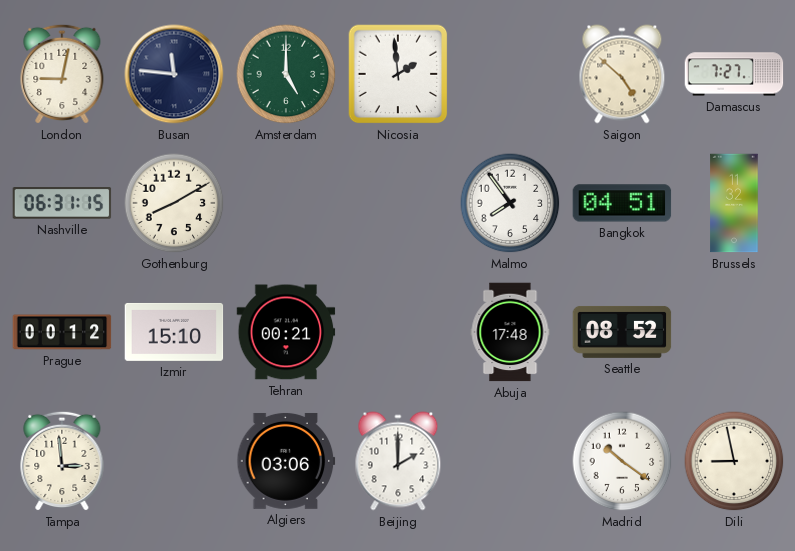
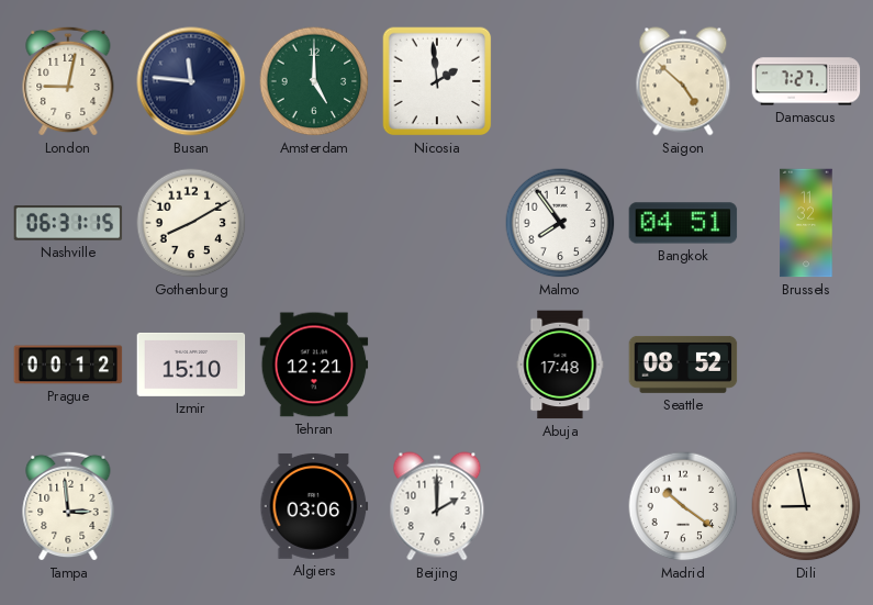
Tehran: 00:21 -> 12:21 (314, 365)
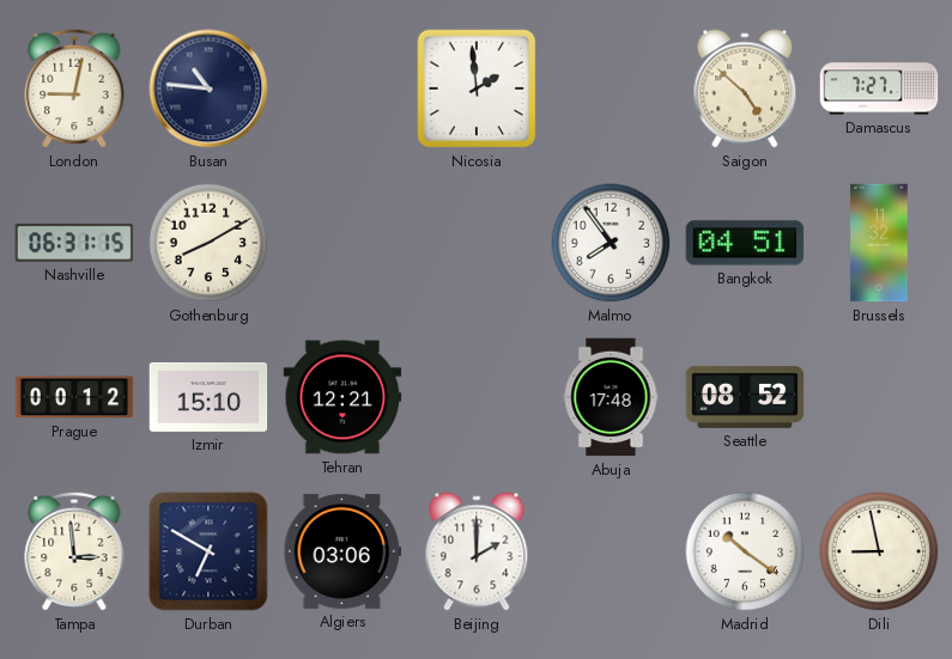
Busan: 11:46 -> 10:46 (208, 89)
Amsterdam: 5:00 -> none (314, 81)
Durban: none -> 6:50 (208, 551)
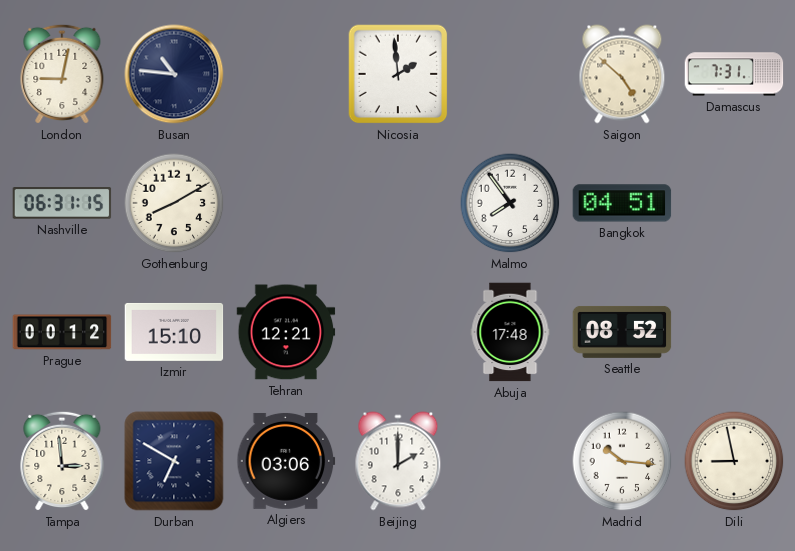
Damascus: 7:27 -> 7:31 (734, 74)
Brussels: 11:32 -> none (879, 243)
Madrid: 10:21 -> 10:16 (622, 461)
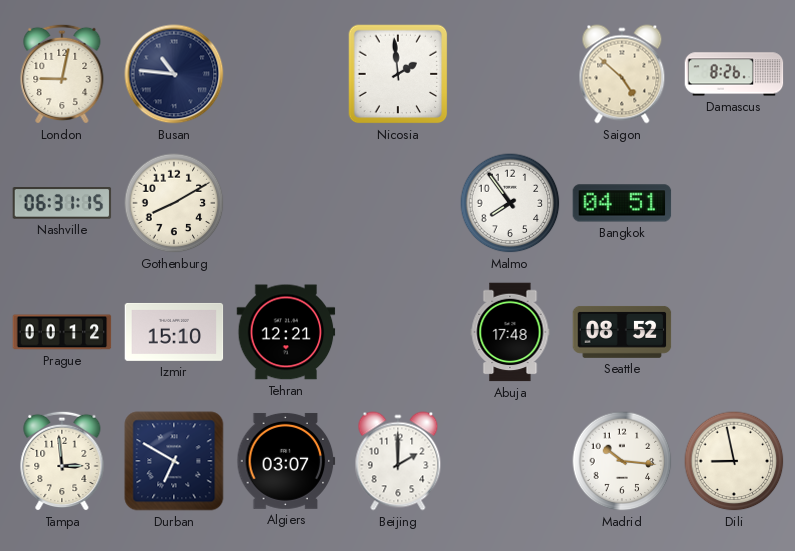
Damascus: 7:31 -> 8:26 (734, 74)
Algiers: 03:06 -> 03:07 (286, 461)
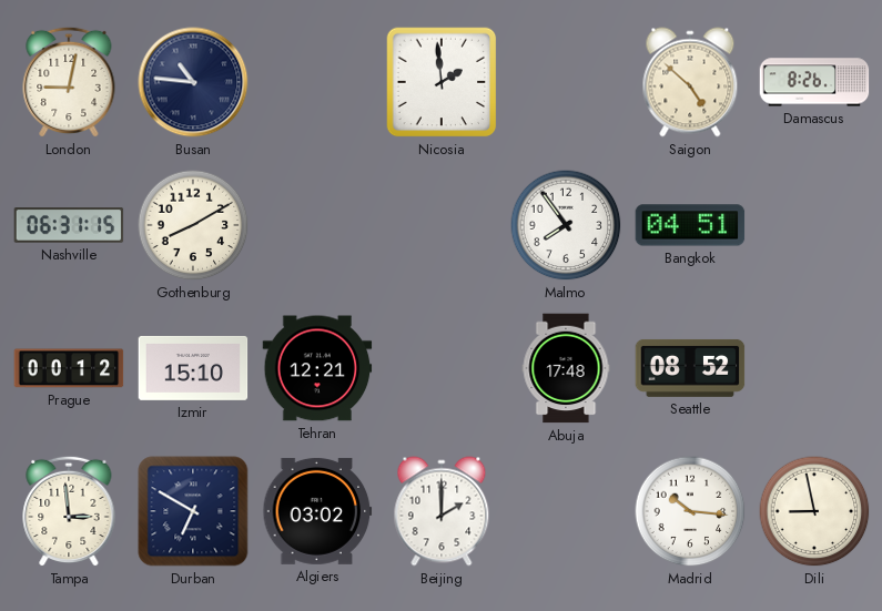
Algiers: 03:07 -> 03:02 (317, 511)
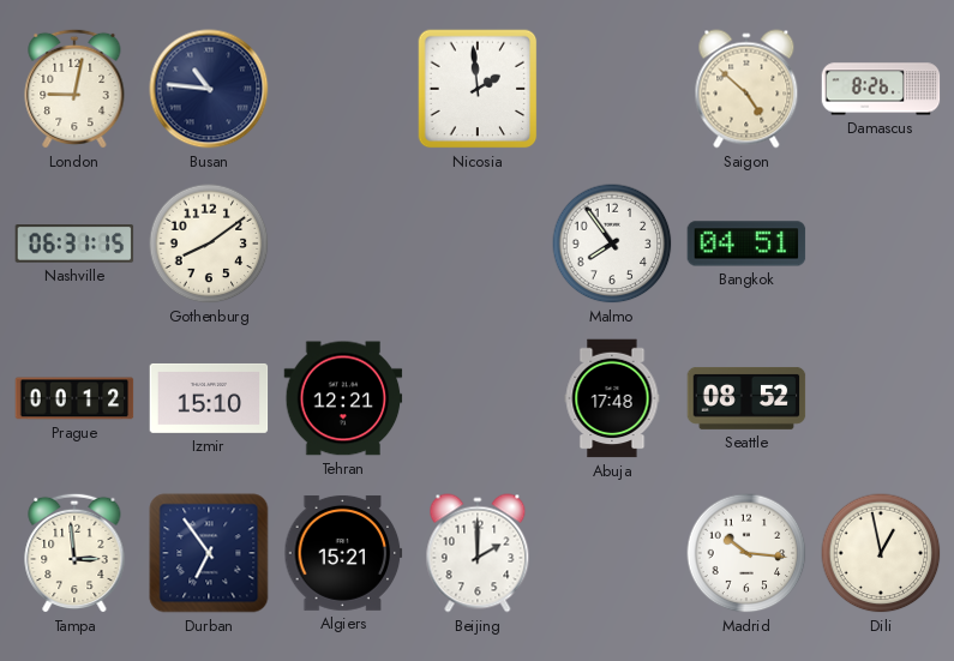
Gothenburg: 8:10 -> 8:09 (209, 244)
Durban: 6:50 -> 6:54 (209, 553)
Algiers: 03:02 -> 15:21 (343, 553)
Dili: 8:58 -> 12:58 (881, 553)
